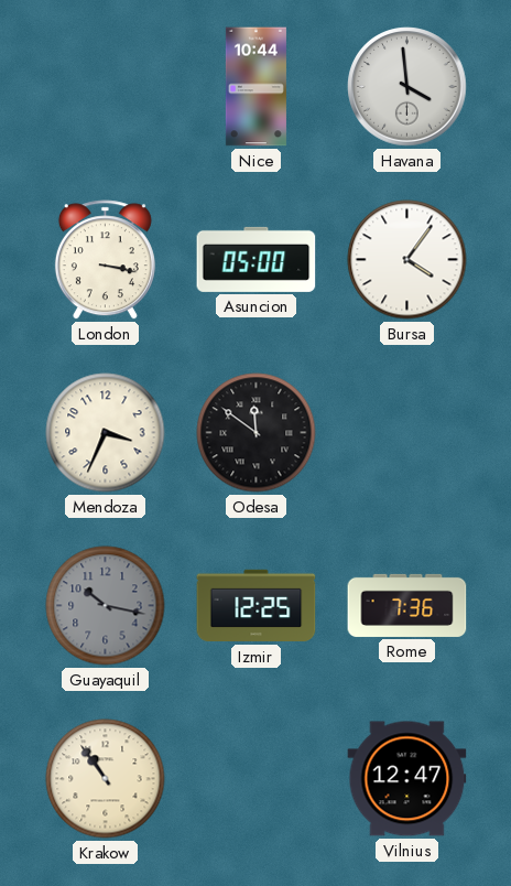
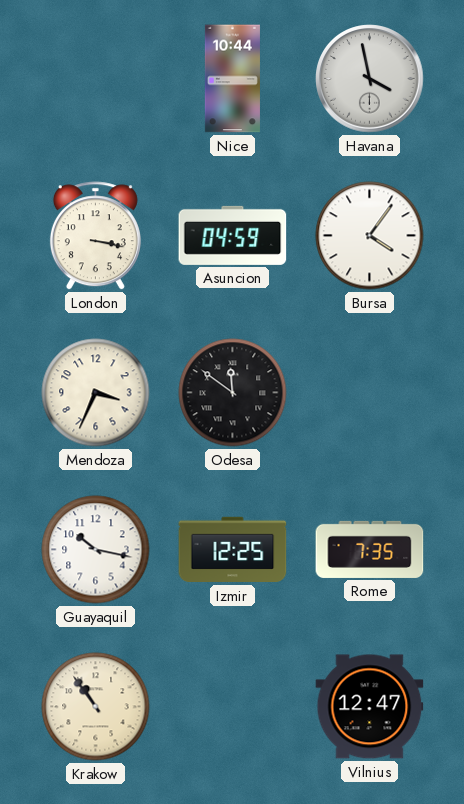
Havana: 3:59 -> 3:58 (370, 79)
Asuncion: 05:00 -> 04:59 (233, 235)
Guayaquil dial: grey -> white (96, 550)
Rome: 7:36 -> 7:35 (370, 549)
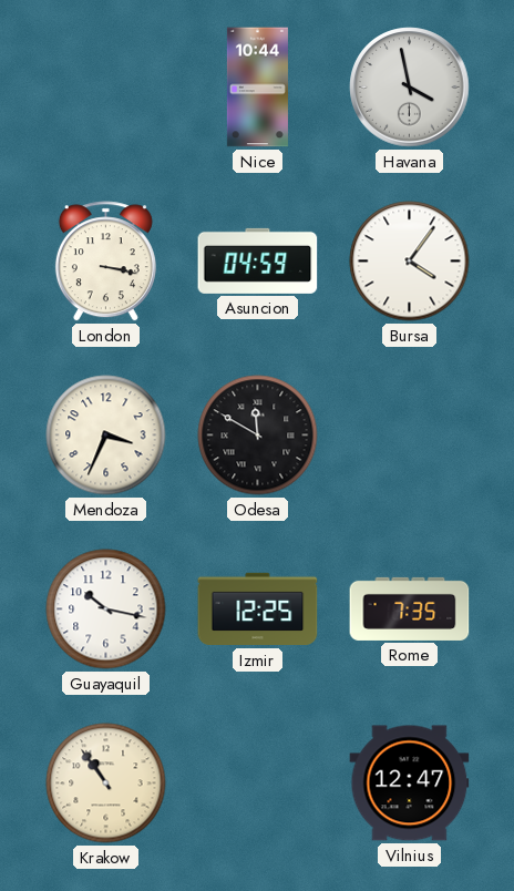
Odesa: 11:51 -> 11:50 (258, 436)
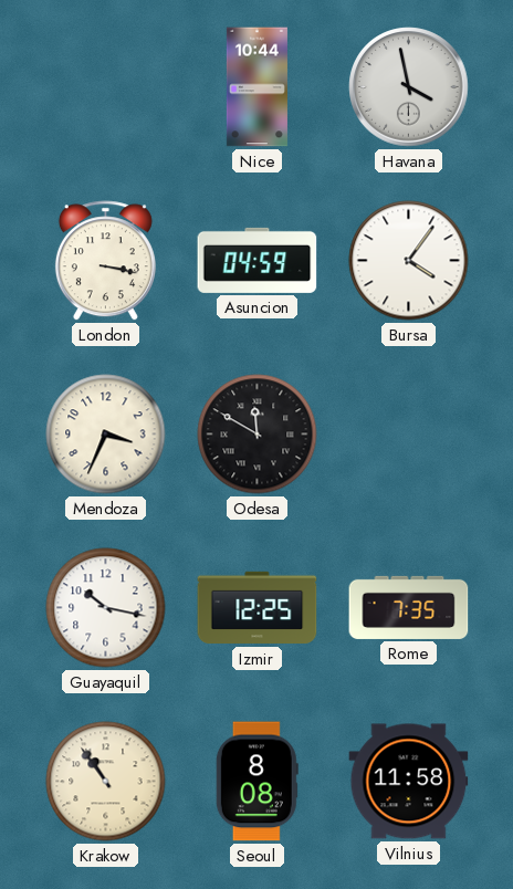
Seoul: none -> 8:08 (256, 782)
Vilnius: 12:47 -> 11:58 (409, 782)
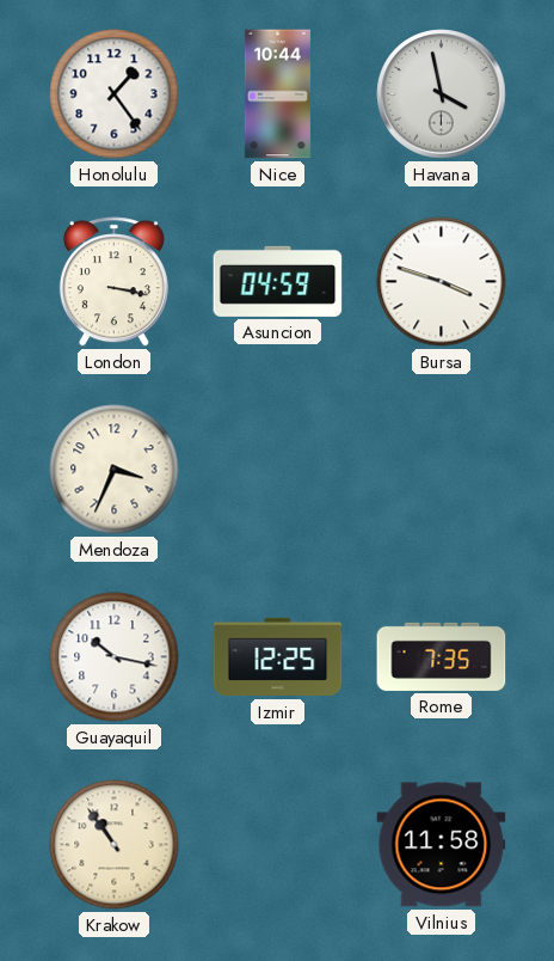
Honolulu: none -> 1:24 (115, 94)
Bursa: 4:06 -> 3:48 (442, 282)
Odesa: 11:50 -> none (258, 435)
Seoul: 8:08 -> none (256, 782)
